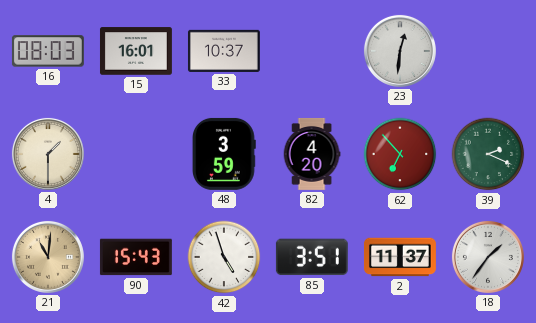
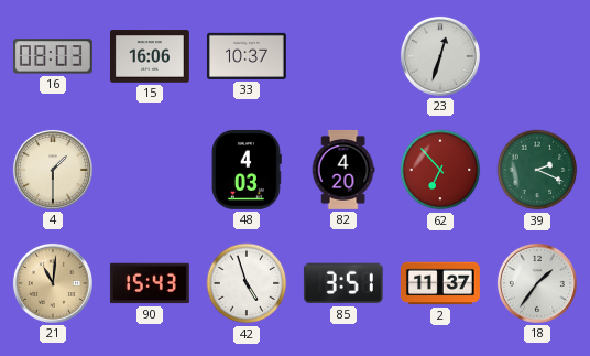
15: 16:01 -> 16:06 (150, 56)
23: 12:31 -> 12:33 (440, 56)
48: 3:59 -> 4:03 (247, 170)
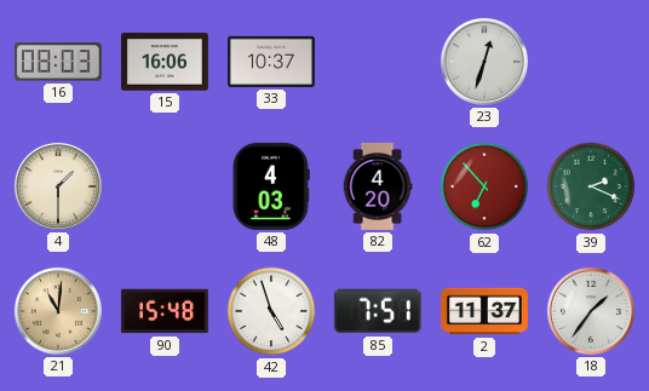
90: 15:43 -> 15:48 (165, 311)
85: 3:51 -> 7:51 (378, 311)
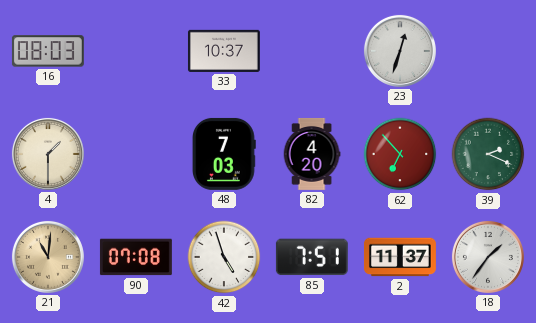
15: 16:06 -> none (165, 62)
48: 4:03 -> 7:03 (224, 154)
90: 15:48 -> 07:08 (136, 257)
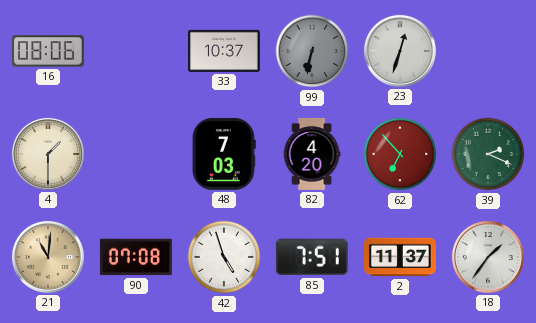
16: 08:03 -> 08:06 (48, 51)
99: none -> 6:32 (312, 51)
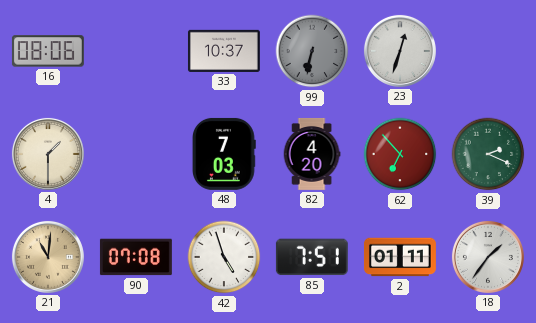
2: 11:37 -> 01:11 (400, 257)
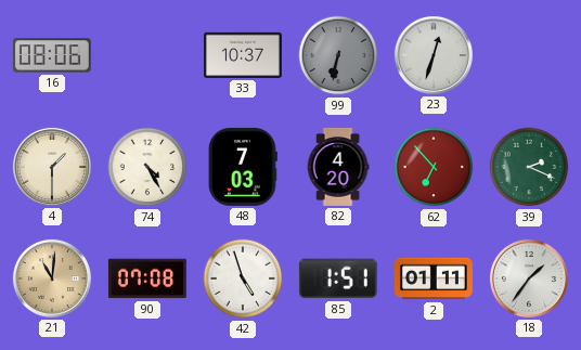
74: none -> 4:25 (147, 167)
85: 7:51 -> 1:51 (338, 278)
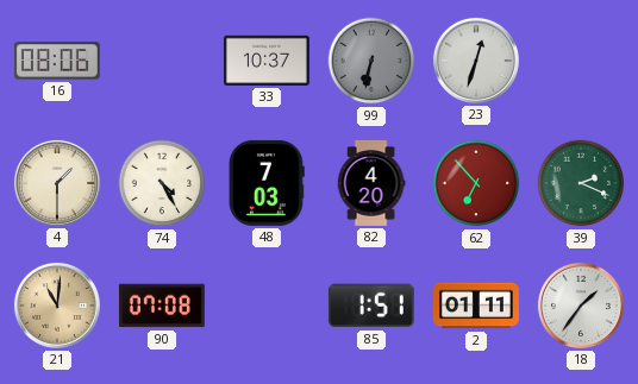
42: 4:57 -> none (243, 278)
